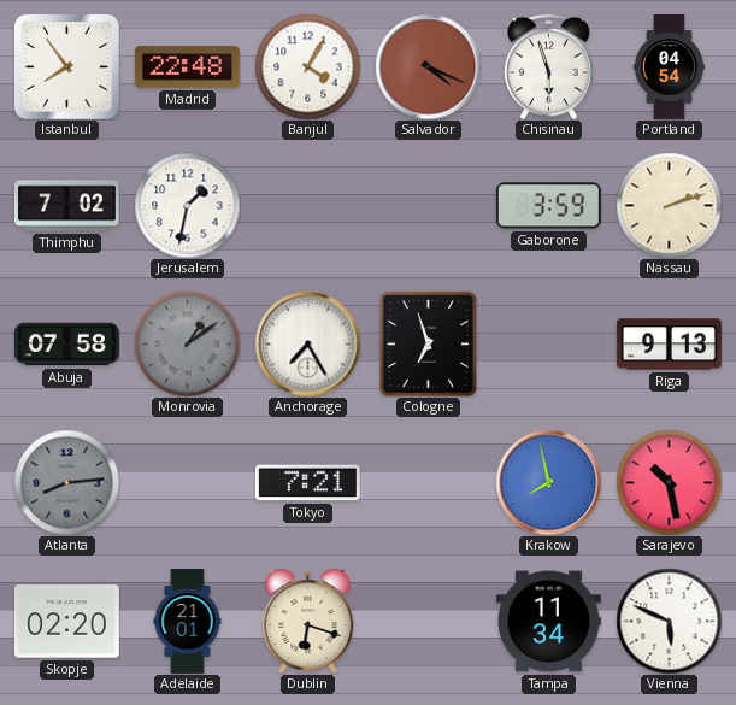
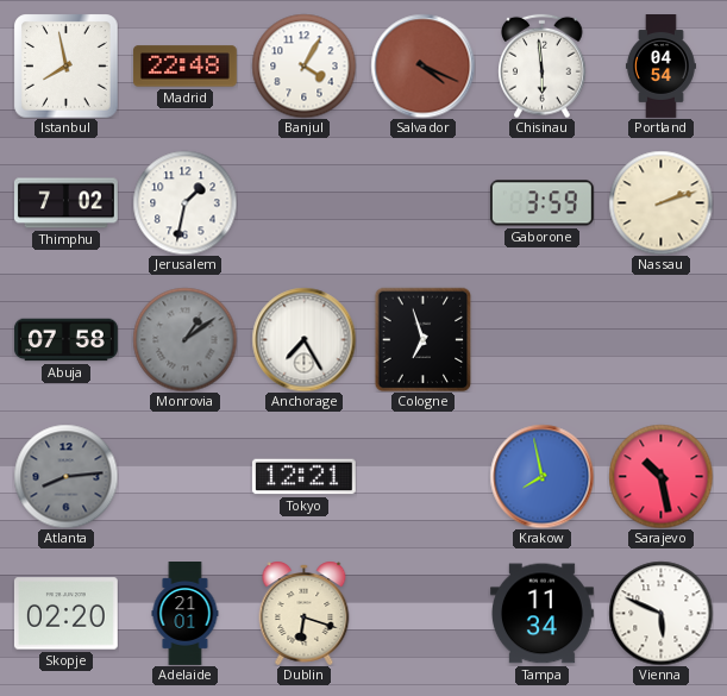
Istanbul: 7:54 -> 7:58 (65, 65)
Chisinau: 5:57 -> 5:59 (543, 65)
Riga: 9:13 -> none (669, 345)
Tokyo: 7:21 -> 12:21 (303, 477)
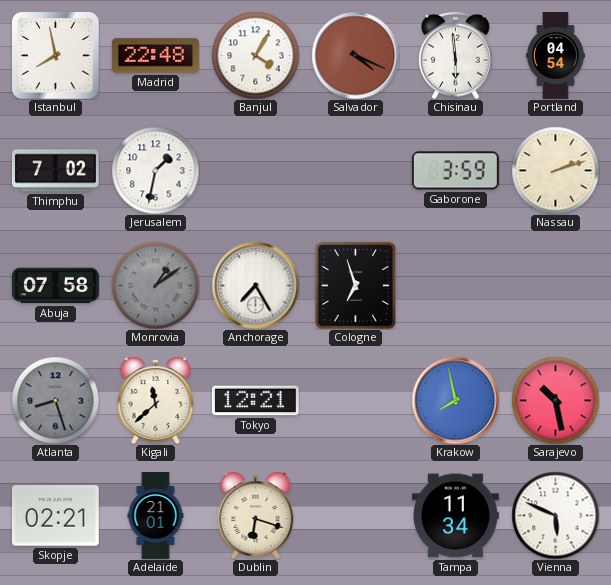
Atlanta: 8:14 -> 8:27 (55, 400)
Kigali: none -> 11:38 (156, 400)
Skopje: 02:20 -> 02:21 (55, 516)
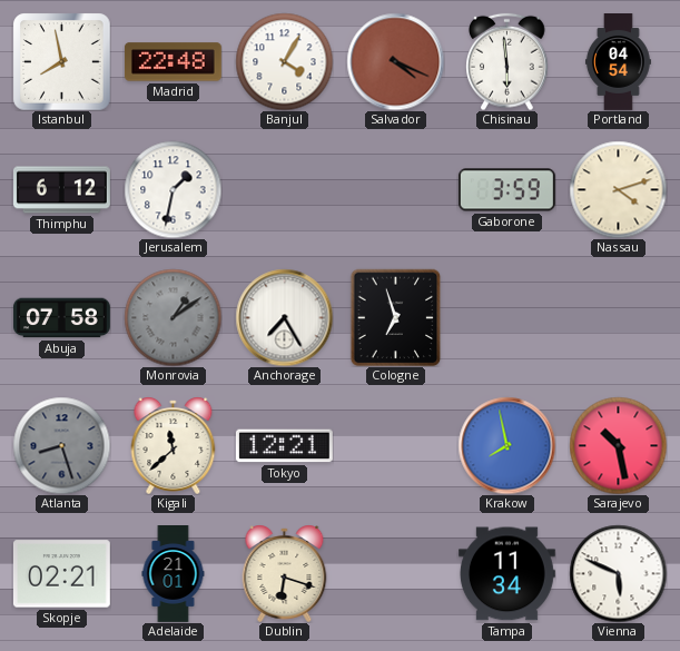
Thimphu: 7:02 -> 6:12 (61, 190)
Nassau: 2:12 -> 4:12 (618, 189)
